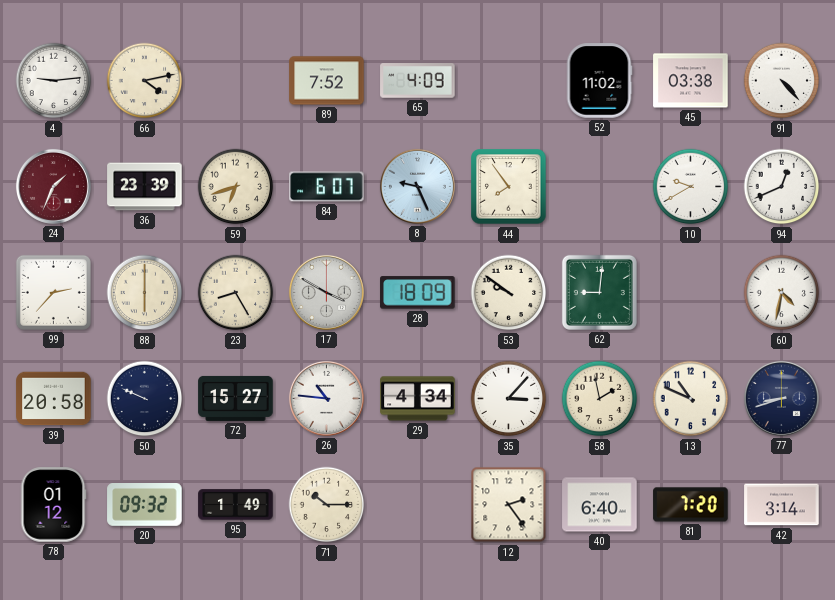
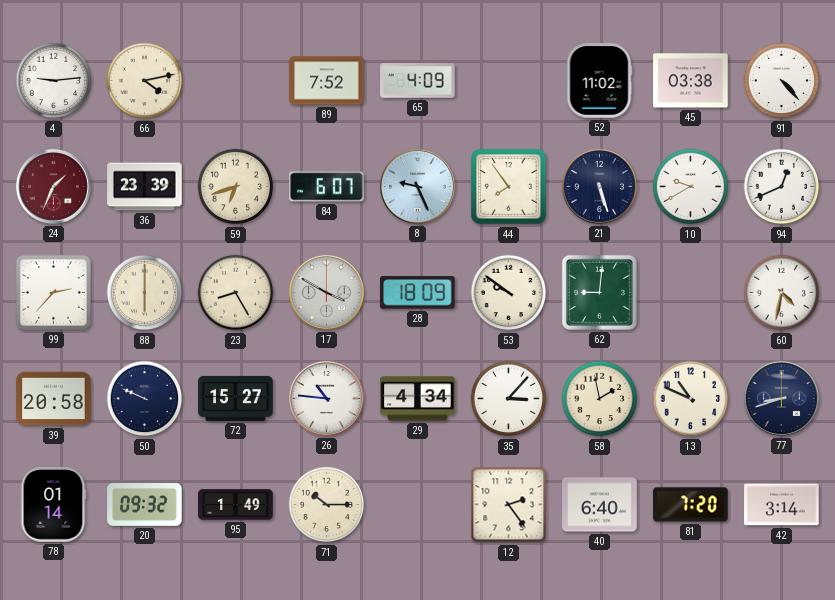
21: none -> 5:27 (599, 186)
78: 01:12 -> 01:14 (53, 505)
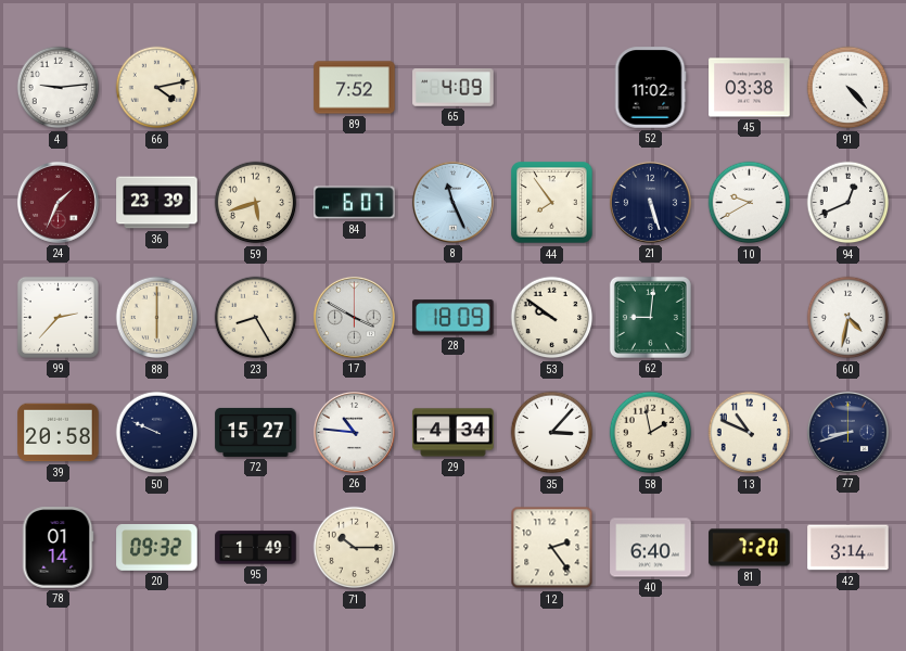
59: 6:42 -> 5:42 (256, 203)
8: 9:26 -> 11:26 (452, 202)
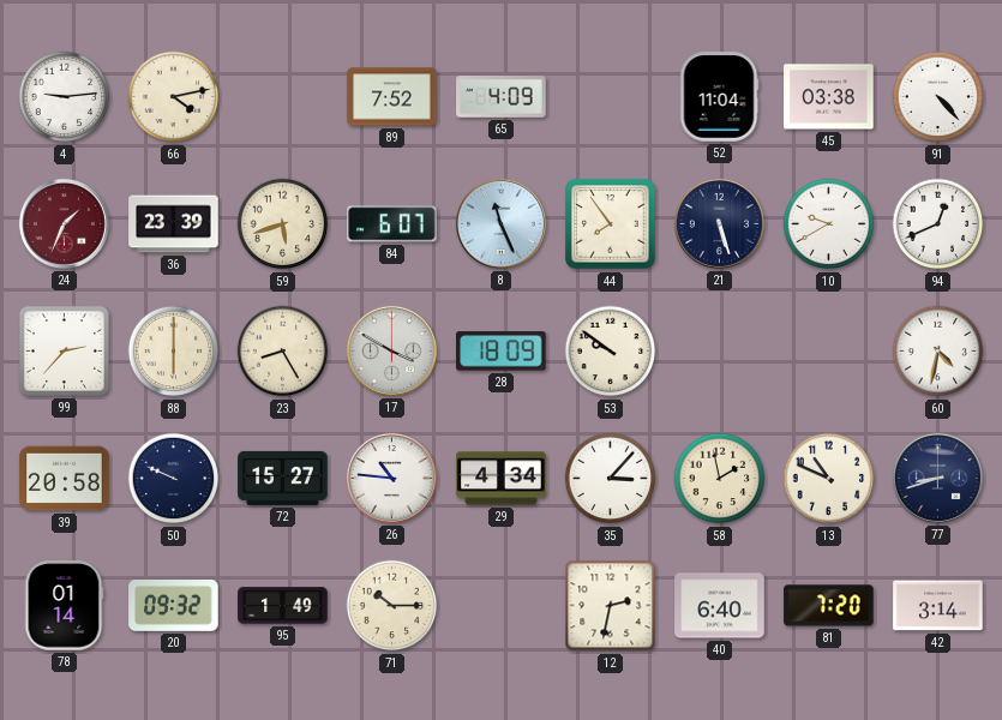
52: 11:02 -> 11:04 (719, 97)
62: 9:01 -> none (650, 317)
12: 2:24 -> 2:32 (611, 606)
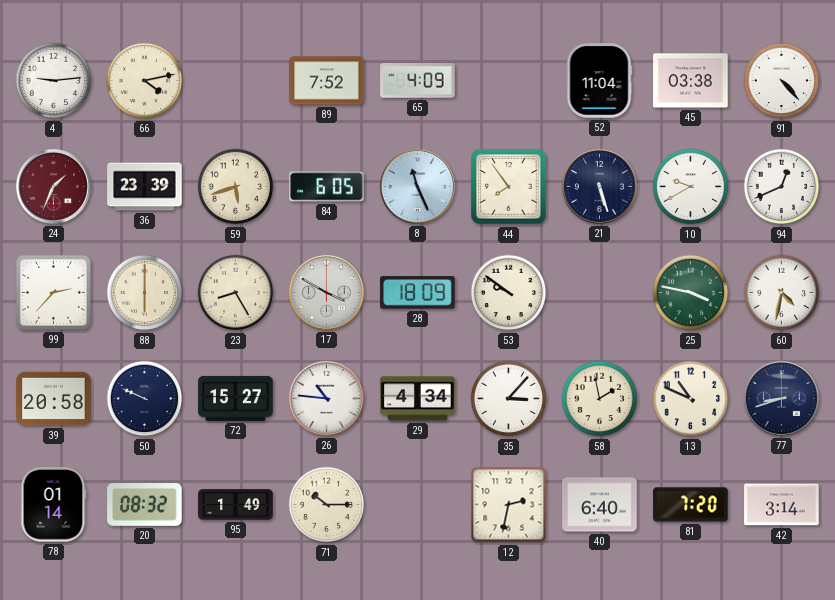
84: 6:07 -> 6:05 (327, 187)
25: none -> 3:47 (691, 293)
20: 09:32 -> 08:32 (145, 505)
